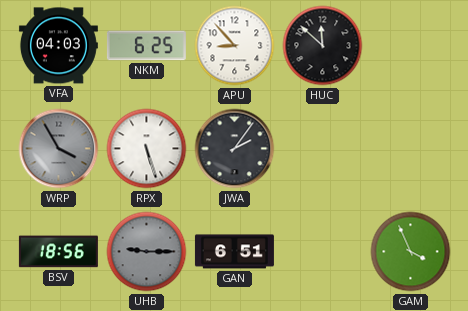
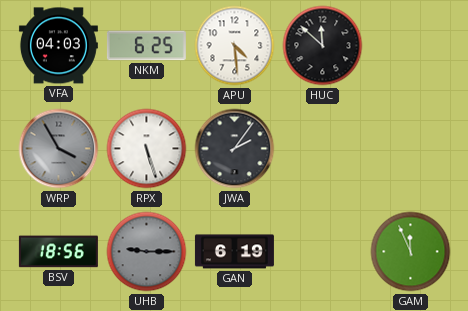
APU: 8:53 -> 4:29 (235, 46)
GAN: 6:51 -> 6:19 (234, 252)
GAM: 3:56 -> 11:56 (411, 252)
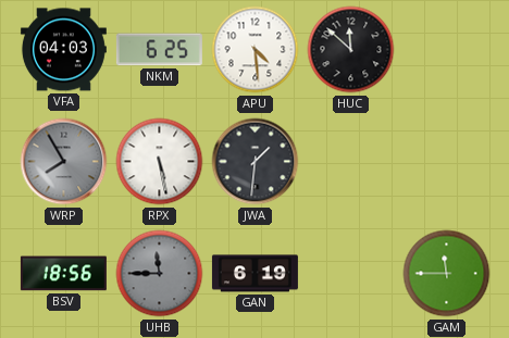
WRP: 3:55 -> 7:55 (64, 162)
RPX: 5:27 -> 5:28 (160, 162)
JWA: 2:06 -> 1:31 (256, 162)
UHB: 9:15 -> 11:45 (160, 274)
GAM: 11:56 -> 11:45 (447, 274)
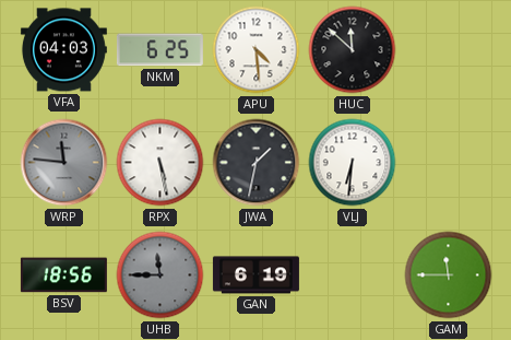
WRP: 7:55 -> 11:46 (64, 163)
JWA: 1:31 -> 1:32 (257, 163)
VLJ: none -> 6:31 (353, 163)
